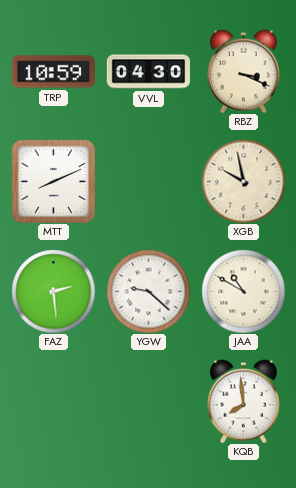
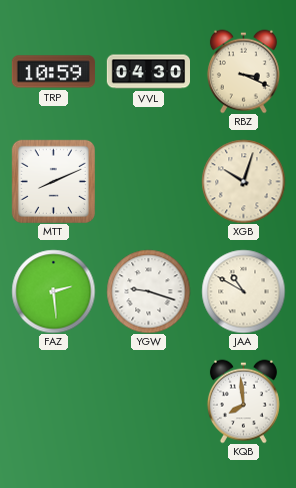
XGB: 9:58 -> 10:03 (243, 181)
YGW: 9:22 -> 9:18 (148, 291)
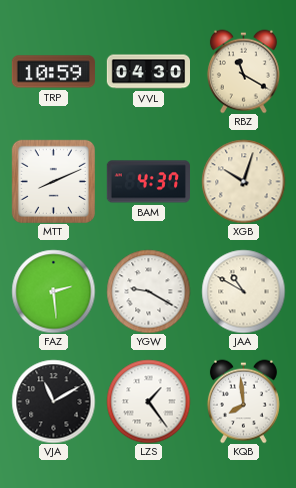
RBZ: 3:19 -> 11:20 (243, 71)
BAM: none -> 4:37 (148, 182)
YGW: 9:18 -> 9:20 (148, 291)
VJA: none -> 11:10 (53, 401)
LZS: none -> 1:24 (148, 401)
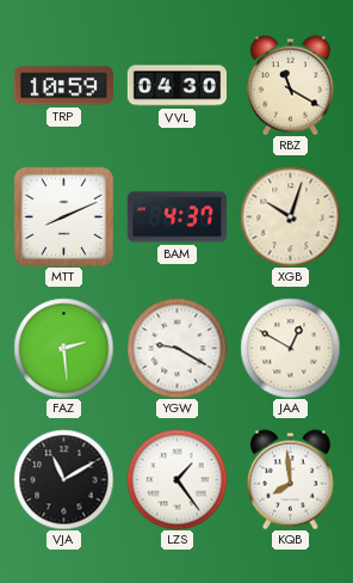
JAA: 10:50 -> 12:50 (290, 348)
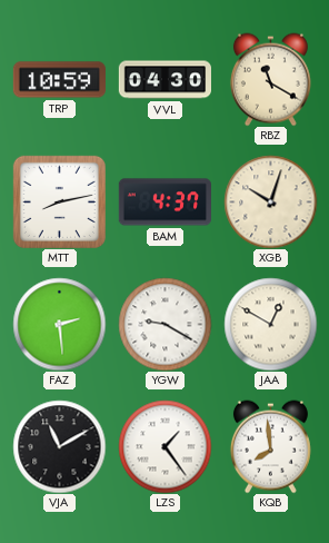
MTT: 8:11 -> 8:13 (59, 201)
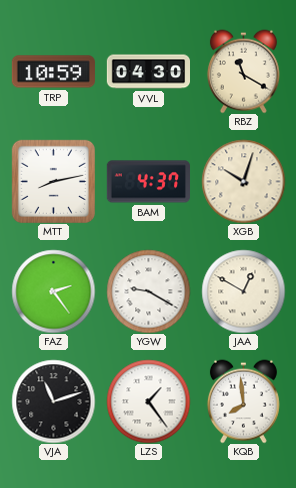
FAZ: 2:29 -> 2:24 (53, 291)
VJA: 11:10 -> 11:12 (53, 401)
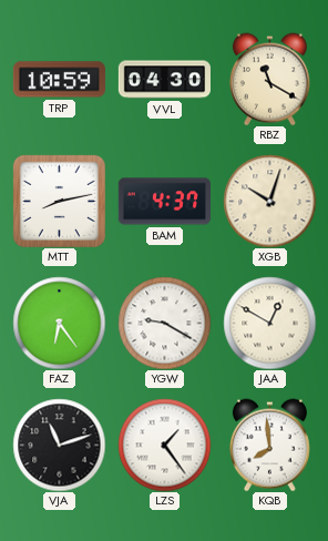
FAZ: 2:24 -> 6:24 (59, 323)
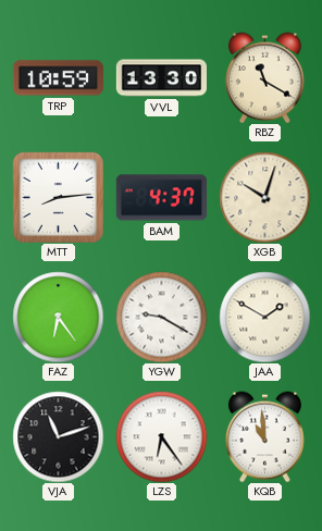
VVL: 04:30 -> 13:30 (161, 78)
MTT: 8:13 -> 8:14 (58, 197)
JAA: 12:50 -> 1:50 (264, 317)
LZS: 1:24 -> 6:24 (161, 436)
KQB: 7:59 -> 10:59 (264, 436)
